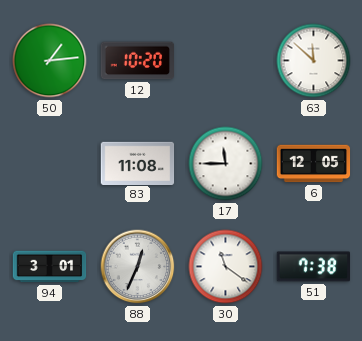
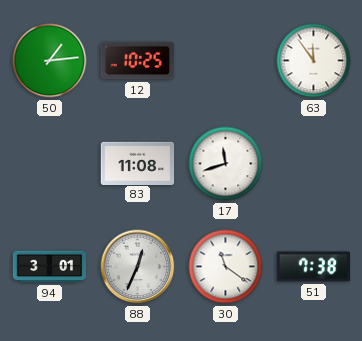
12: 10:20 -> 10:25 (137, 61)
63: 11:52 -> 11:54 (314, 61)
17: 11:45 -> 11:42 (226, 164)
6: 12:05 -> none (314, 164)
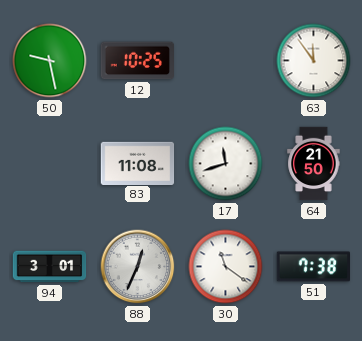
50: 1:14 -> 9:28 (50, 61)
64: none -> 21:50 (314, 164)
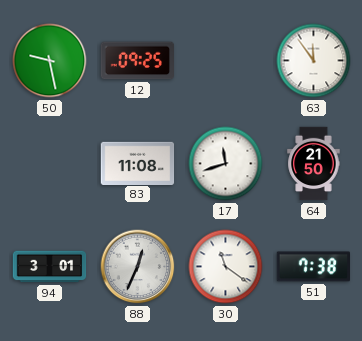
12: 10:25 -> 09:25 (137, 61)
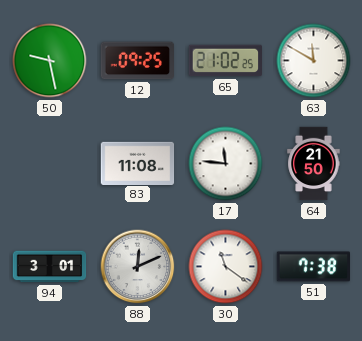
65: none -> 21:02 (225, 61)
63: 11:54 -> 11:50 (314, 61)
17: 11:42 -> 11:46 (226, 164)
88: 12:34 -> 12:11 (138, 267)
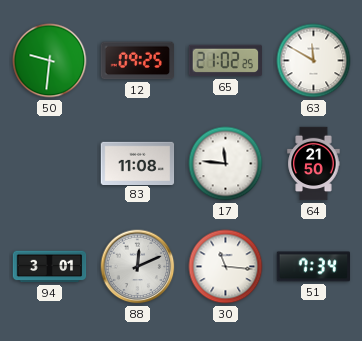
50: 9:28 -> 9:31 (50, 61)
30: 11:21 -> 11:16 (226, 267)
51: 7:38 -> 7:34 (313, 267)
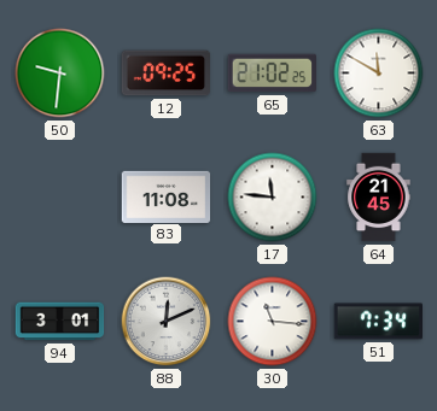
64: 21:50 -> 21:45 (379, 198)
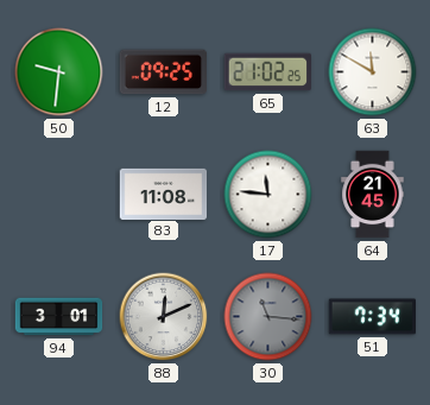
30 dial: white -> grey (268, 317)
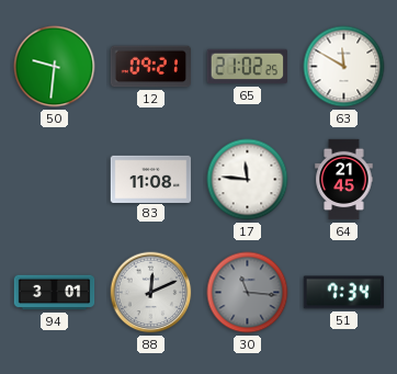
12: 09:25 -> 09:21 (150, 67)
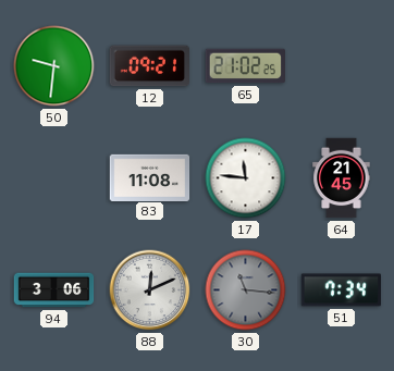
63: 11:50 -> none (344, 67)
94: 3:01 -> 3:06 (54, 290)
